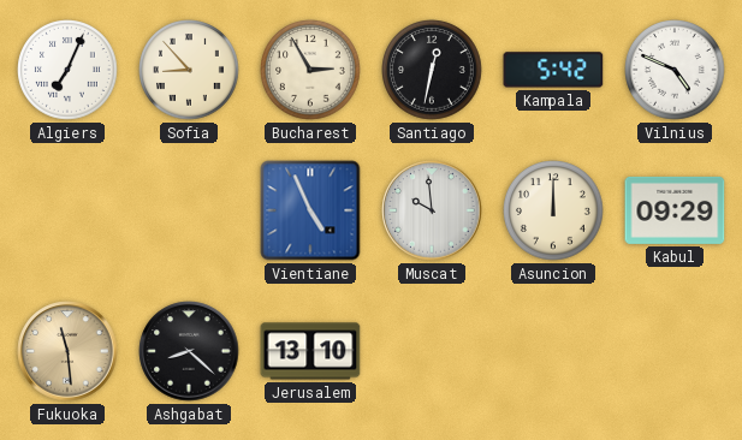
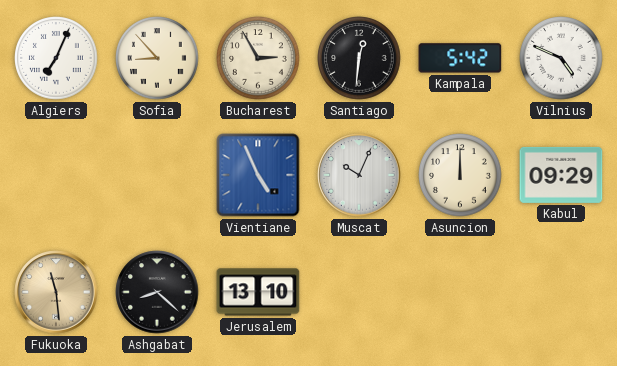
Santiago: 12:32 -> 12:31 (359, 58)
Muscat: 9:59 -> 10:04 (359, 175)
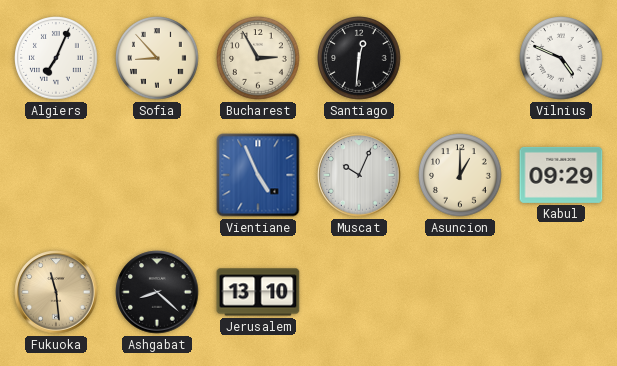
Kampala: 5:42 -> none (460, 58)
Asuncion: 12:00 -> 1:00 (460, 175)
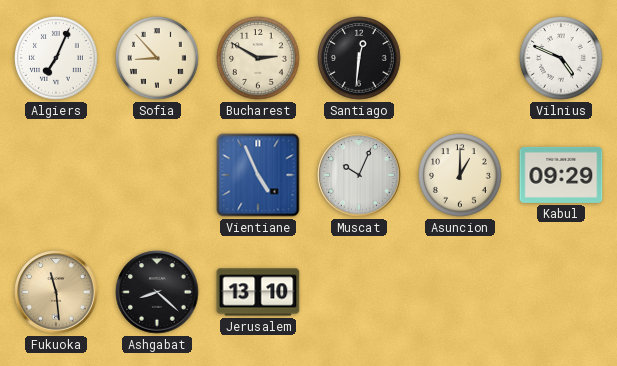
Bucharest: 2:55 -> 2:50 (258, 58)
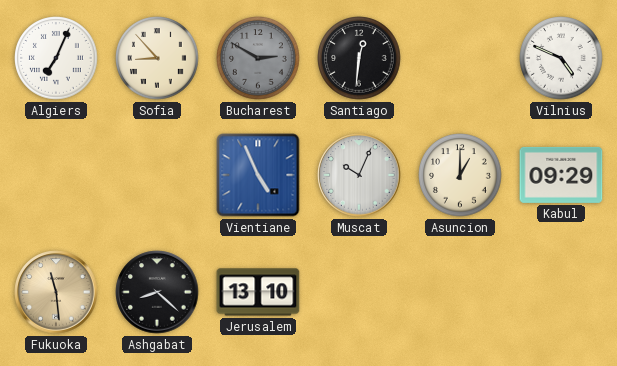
Bucharest dial: cream -> grey (258, 58)
